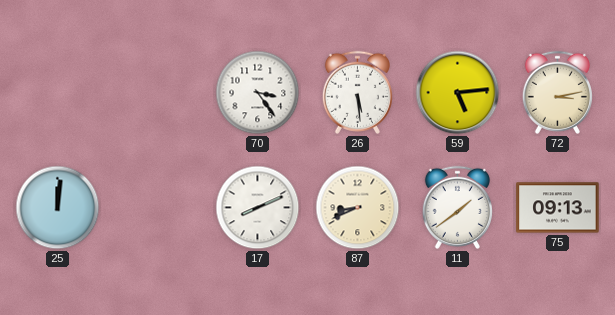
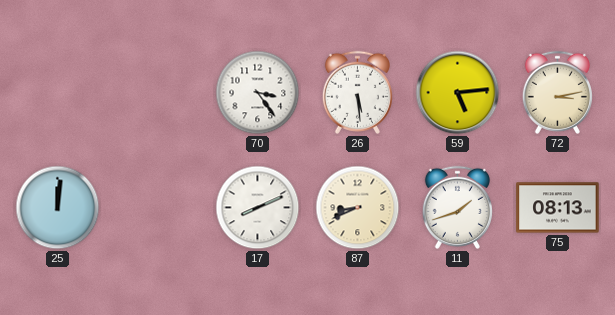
11: 1:39 -> 1:42 (457, 207)
75: 09:13 -> 08:13 (558, 208)
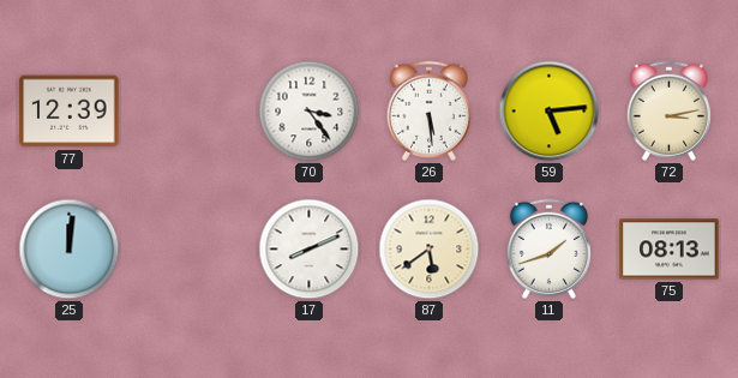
77: none -> 12:39 (70, 112)
87: 8:41 -> 5:39 (430, 250)
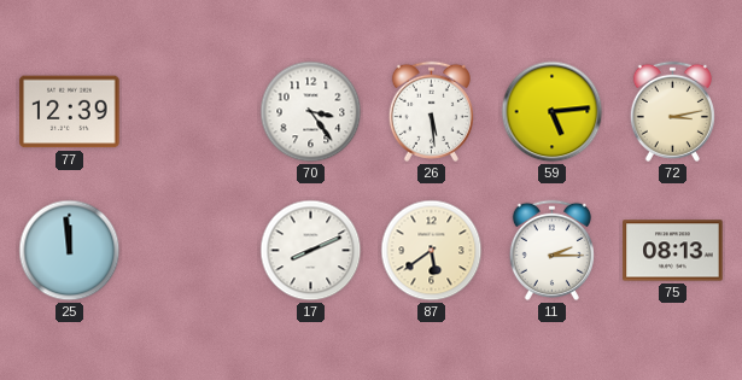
25: 12:01 -> 11:59 (70, 251)
11: 1:42 -> 2:15 (551, 250)
